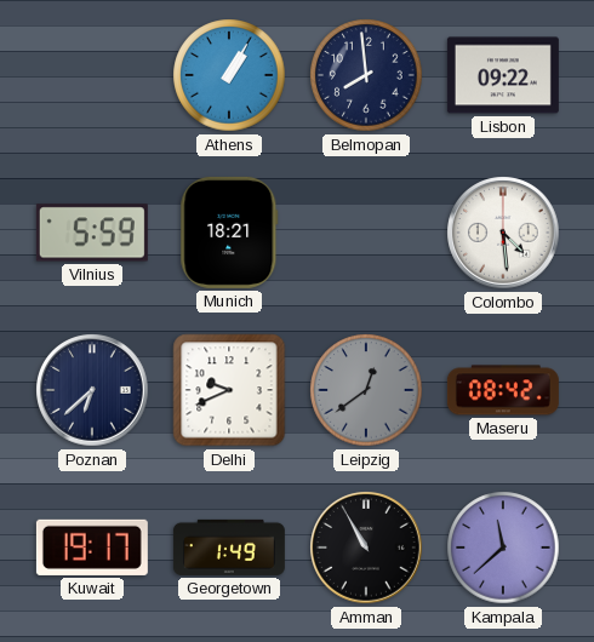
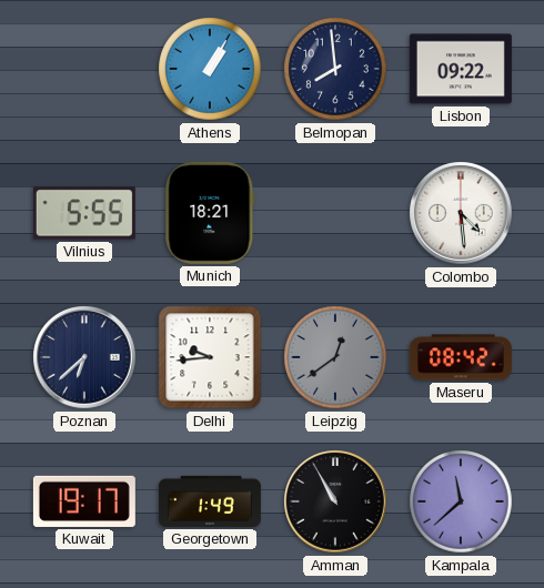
Vilnius: 5:59 -> 5:55 (84, 213)
Delhi: 9:41 -> 9:44 (210, 357)
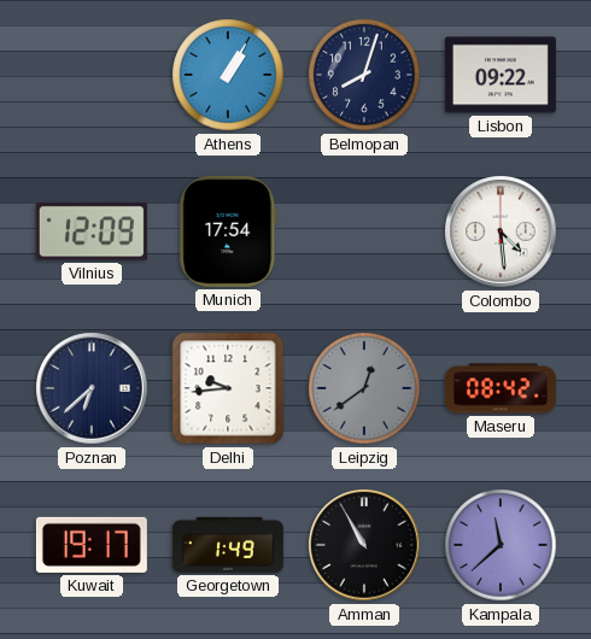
Belmopan: 7:59 -> 8:03 (364, 75)
Vilnius: 5:55 -> 12:09 (92, 231)
Munich: 18:21 -> 17:54 (228, 231)
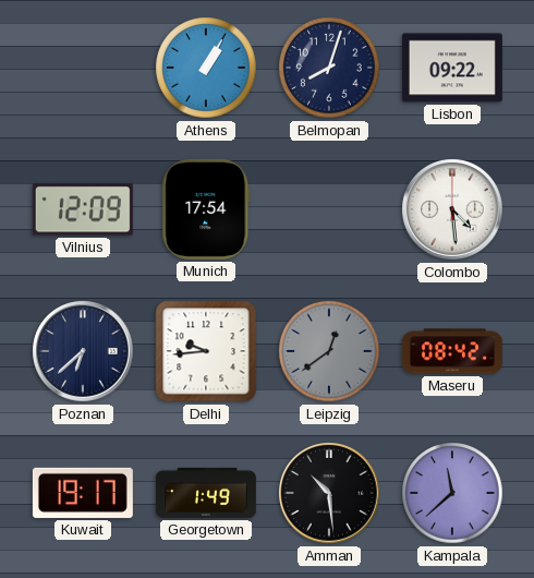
Amman: 10:55 -> 10:29 (329, 493)
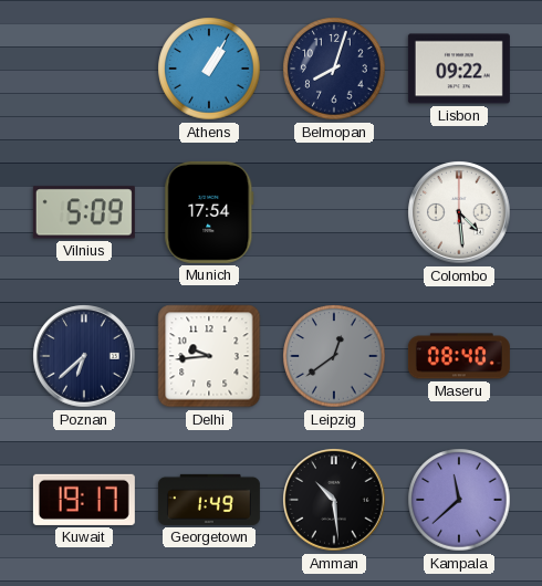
Vilnius: 12:09 -> 5:09 (84, 212)
Maseru: 08:42 -> 08:40 (459, 356)
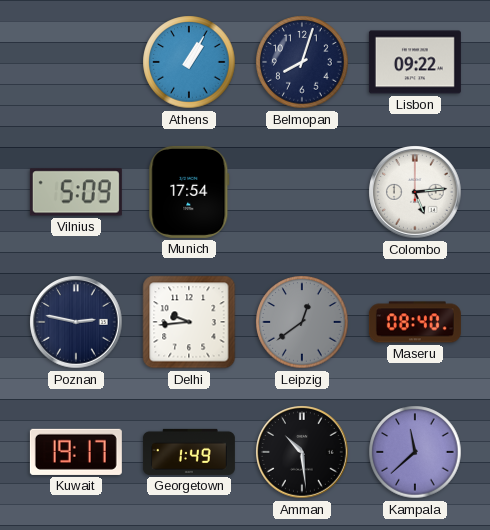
Colombo: 4:29 -> 5:14 (415, 192)
Poznan: 6:38 -> 2:47 (76, 322)
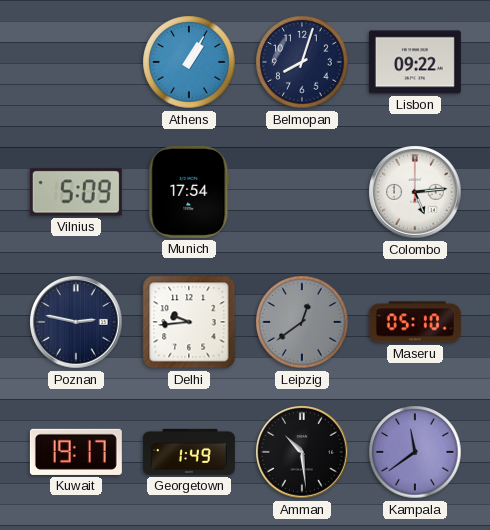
Maseru: 08:40 -> 05:10 (415, 322)
Kampala: 11:38 -> 11:39 (415, 452)
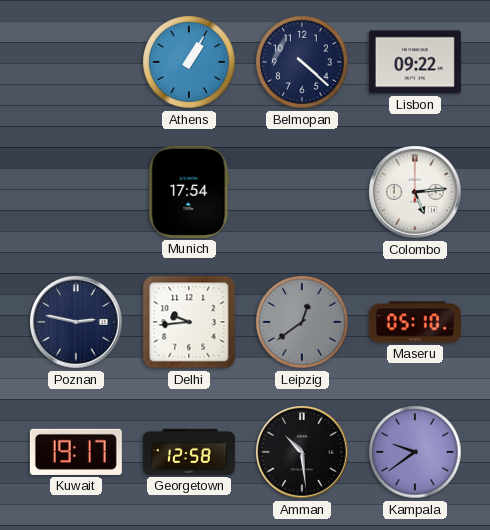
Belmopan: 8:03 -> 4:22 (302, 62)
Vilnius: 5:09 -> none (76, 192)
Georgetown: 1:49 -> 12:58 (189, 452)
Kampala: 11:39 -> 9:39 (415, 452)
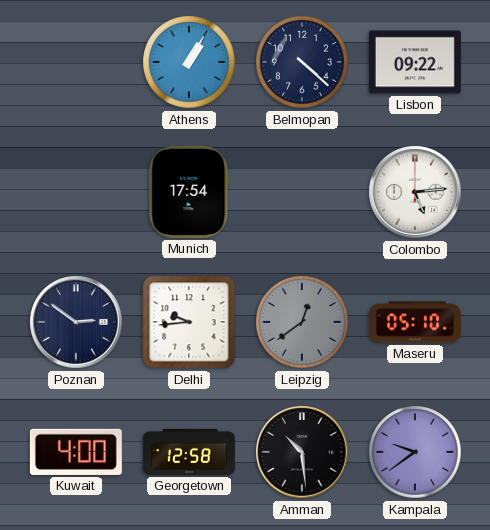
Poznan: 2:47 -> 2:51 (76, 322)
Kuwait: 19:17 -> 4:00 (76, 452)
